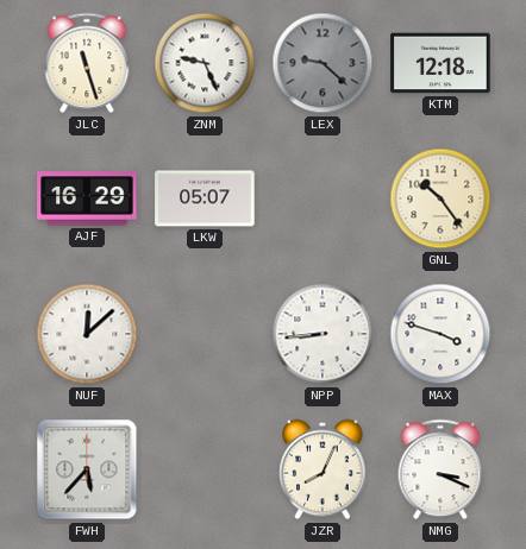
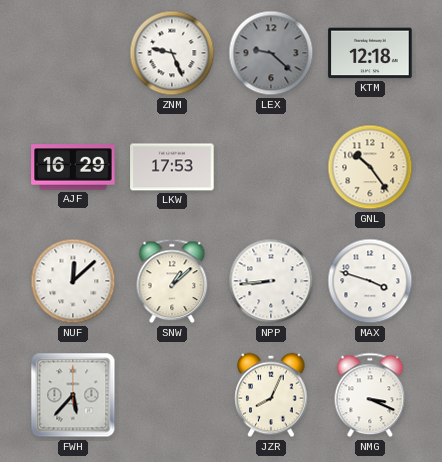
JLC: 11:27 -> none (87, 63)
LKW: 05:07 -> 17:53 (172, 167)
SNW: none -> 1:08 (172, 281)
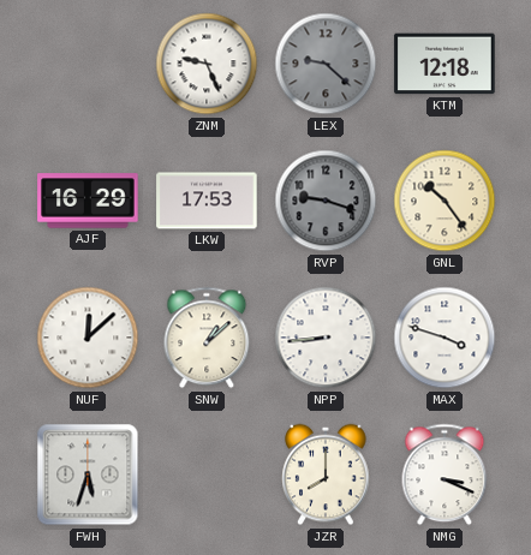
RVP: none -> 9:18 (326, 201)
FWH: 5:37 -> 5:33 (88, 475)
JZR: 8:04 -> 8:00 (326, 475)
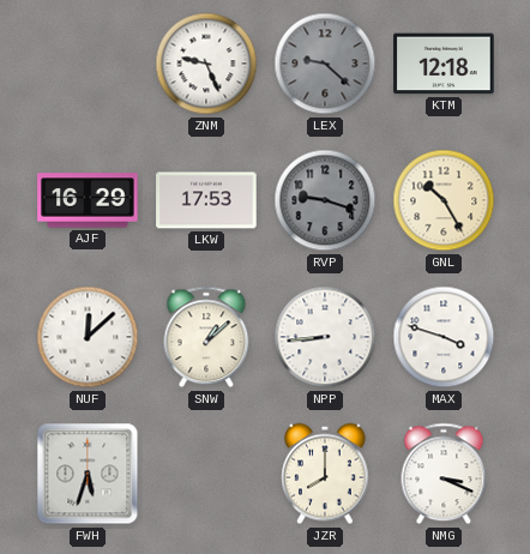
GNL: 10:24 -> 10:25 (444, 200)
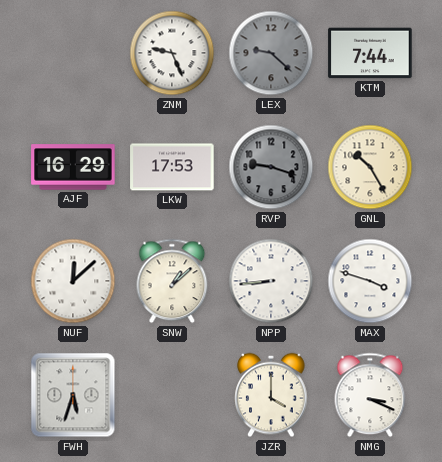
KTM: 12:18 -> 7:44 (370, 53)
JZR: 8:00 -> 4:00 (271, 395)
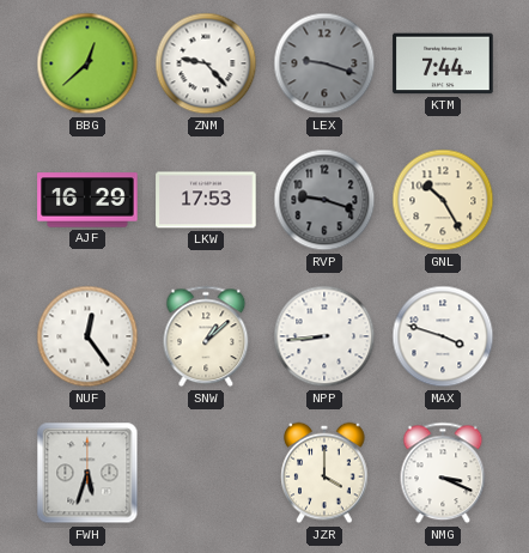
BBG: none -> 12:38 (87, 63)
ZNM: 9:26 -> 9:23 (206, 63)
LEX: 9:22 -> 9:18 (324, 63)
NUF: 12:08 -> 12:24 (87, 336)
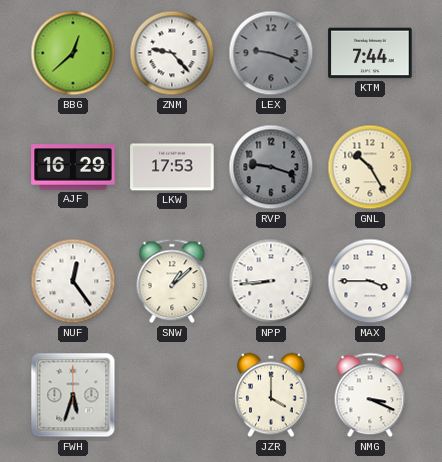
MAX: 3:48 -> 3:45 (370, 281)
